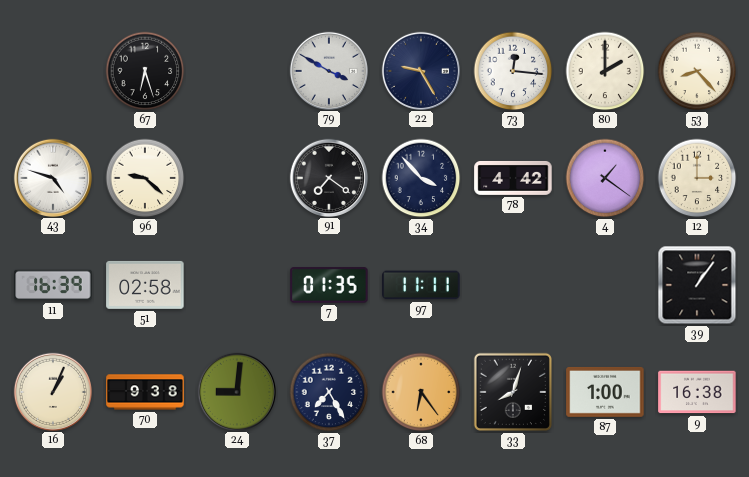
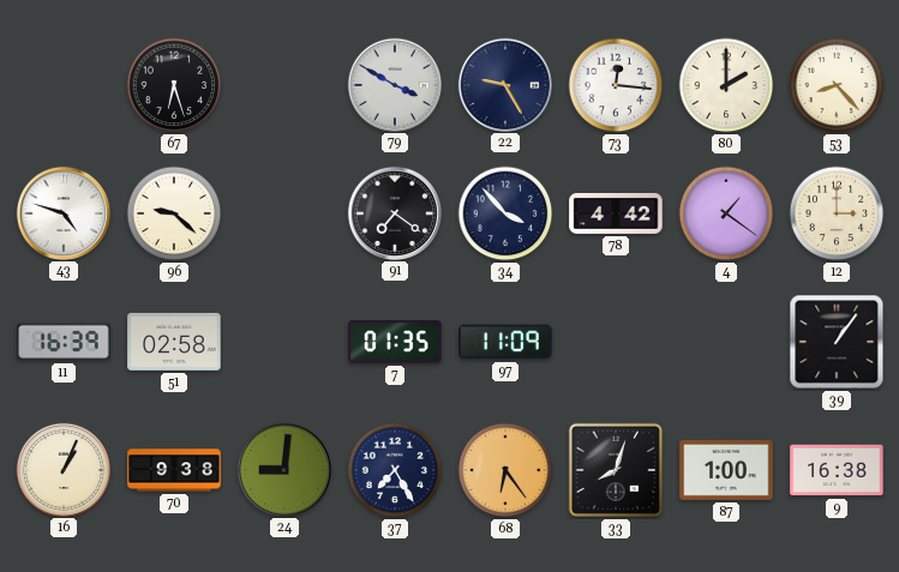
97: 11:11 -> 11:09 (505, 342)
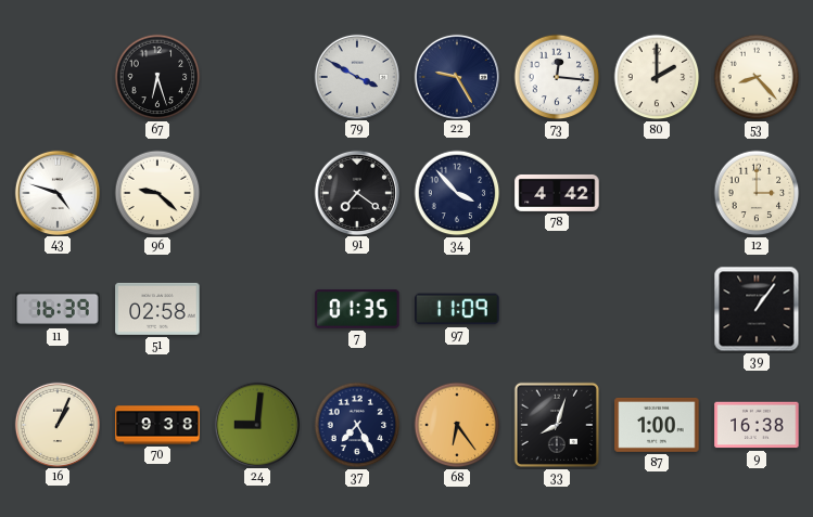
4: 1:21 -> none (726, 213)
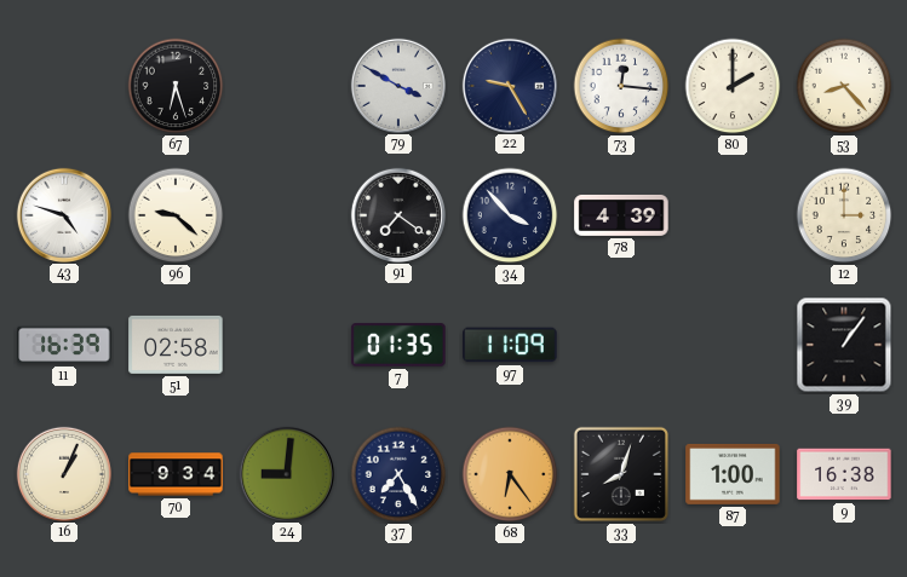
78: 4:42 -> 4:39 (621, 215)
70: 9:38 -> 9:34 (176, 474)
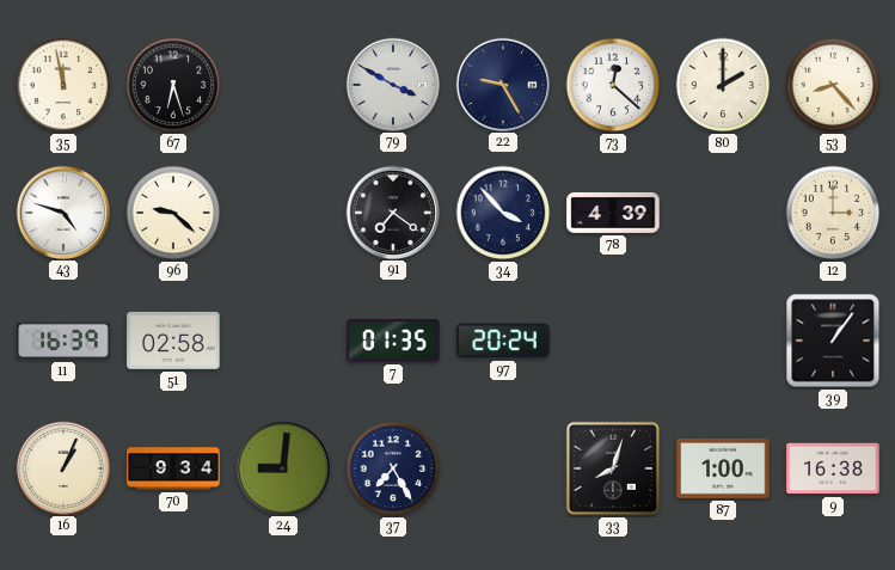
35: none -> 11:58 (63, 85)
73: 12:16 -> 12:22 (613, 85)
97: 11:09 -> 20:24 (503, 341)
68: 6:24 -> none (510, 474)
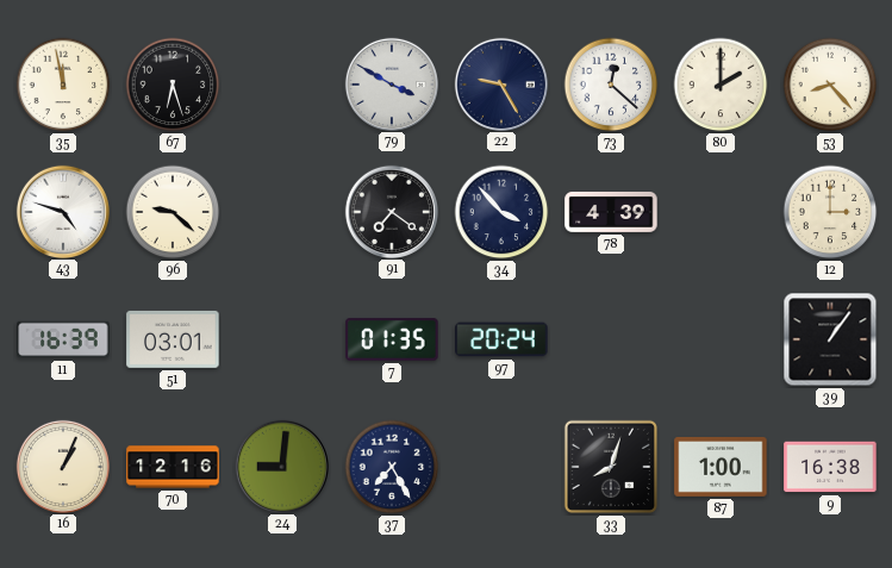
51: 02:58 -> 03:01 (173, 339)
70: 9:34 -> 12:16 (173, 467)
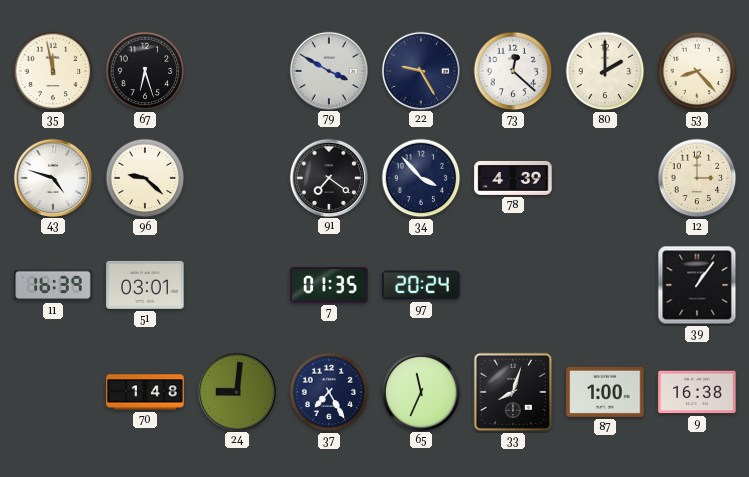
16: 1:04 -> none (62, 466)
70: 12:16 -> 1:48 (145, 392)
65: none -> 11:34 (420, 391)
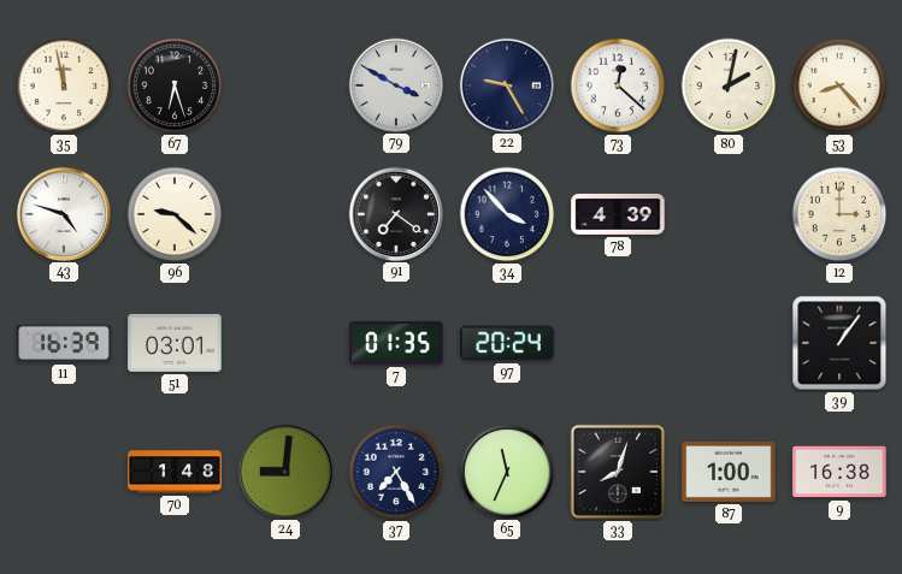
80: 2:00 -> 2:02 (729, 85)
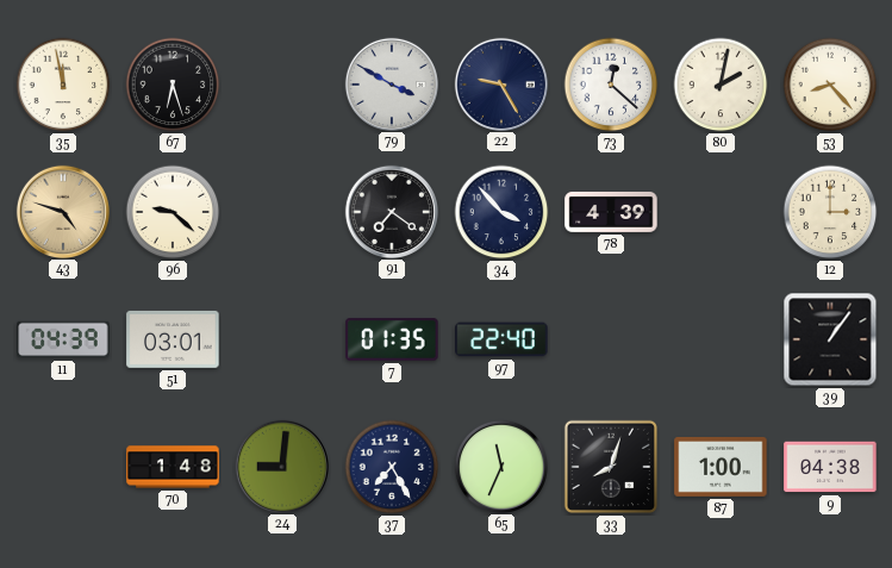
43 dial: white -> champagne (62, 211)
11: 16:39 -> 04:39 (63, 339)
97: 20:24 -> 22:40 (501, 339)
9: 16:38 -> 04:38 (830, 467)
